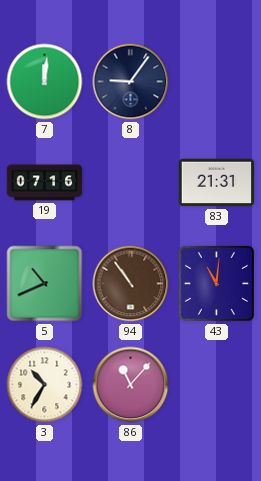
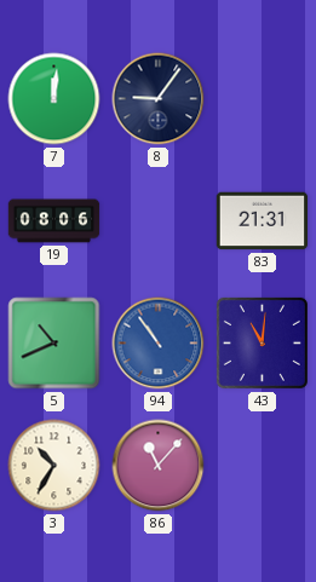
19: 07:16 -> 08:06 (54, 221)
94 dial: brown -> blue (159, 344)
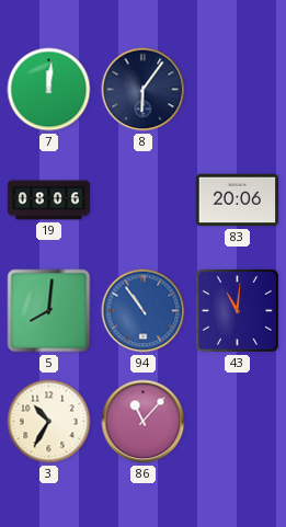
8: 9:06 -> 6:06 (144, 90)
83: 21:31 -> 20:06 (238, 201)
5: 10:41 -> 8:01 (49, 311)
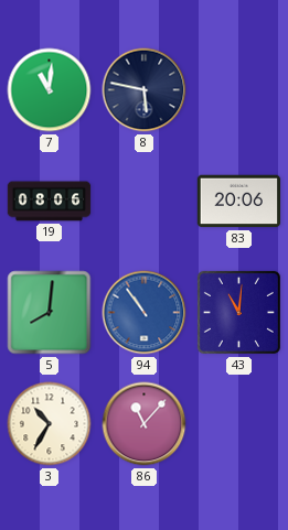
7: 12:01 -> 11:01 (50, 90)
8: 6:06 -> 5:47 (145, 90)
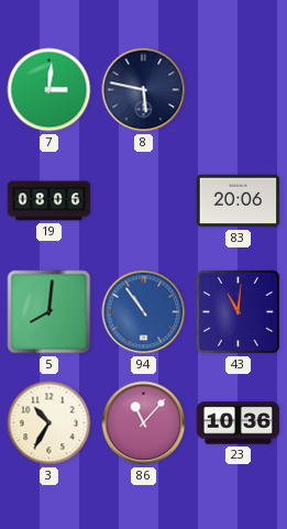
7: 11:01 -> 3:01 (49, 90)
23: none -> 10:36 (239, 423)
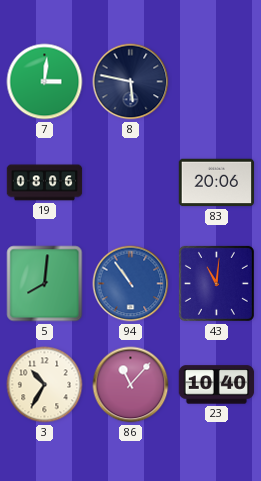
23: 10:36 -> 10:40 (217, 385)
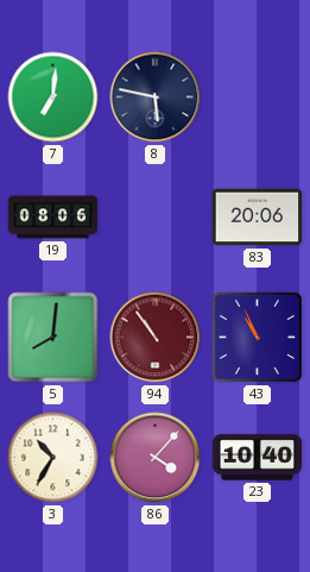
7: 3:01 -> 7:01 (53, 98)
94 dial: blue -> burgundy (156, 338)
43: 11:01 -> 10:56 (257, 337)
86: 11:07 -> 4:07 (156, 458)
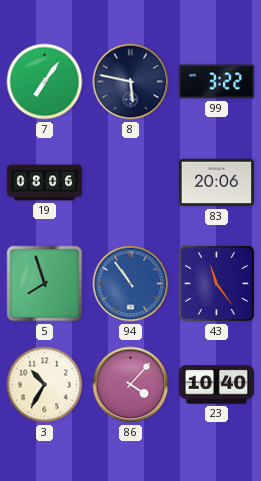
7: 7:01 -> 7:06 (45, 82)
99: none -> 3:22 (217, 82)
5: 8:01 -> 7:57 (45, 284)
94 dial: burgundy -> blue (131, 284)
43: 10:56 -> 11:24 (216, 283)
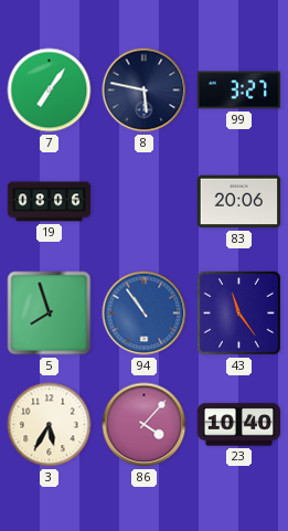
99: 3:22 -> 3:27 (239, 91)
3: 10:35 -> 5:35 (50, 425)
